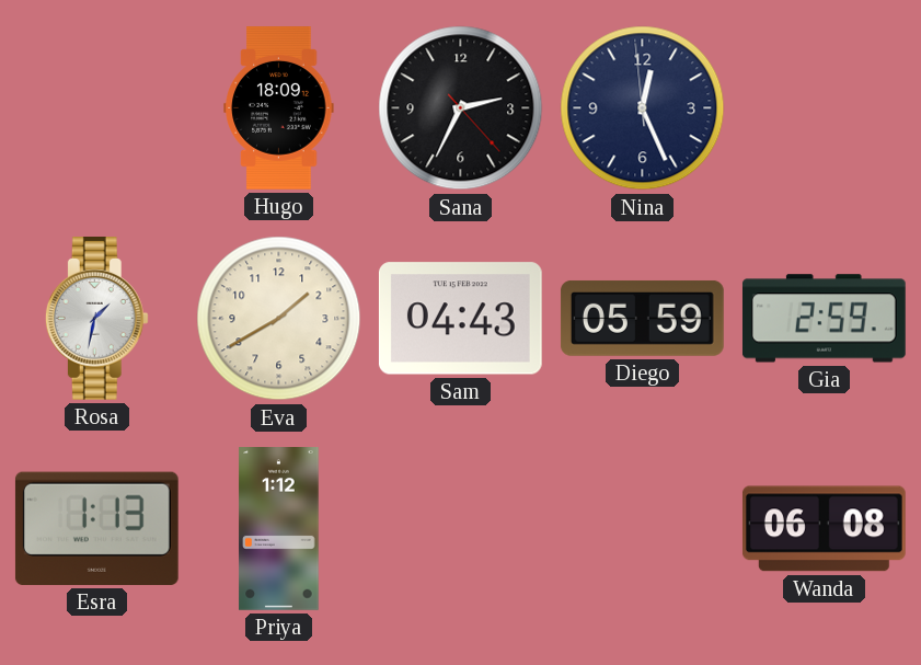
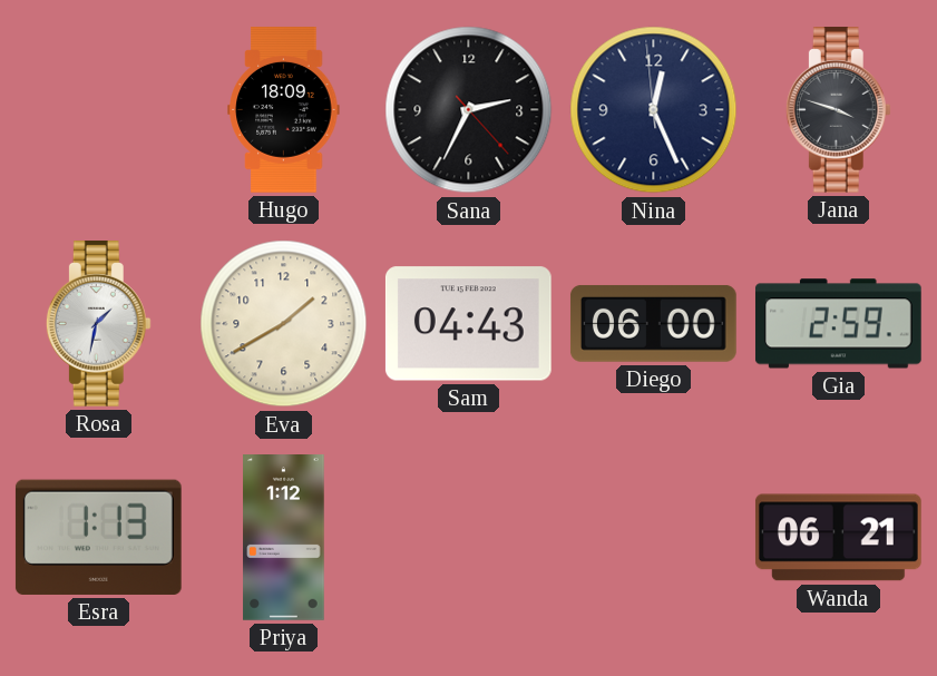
Jana: none -> 3:48 (838, 110)
Diego: 05:59 -> 06:00 (653, 323)
Wanda: 06:08 -> 06:21 (838, 538)
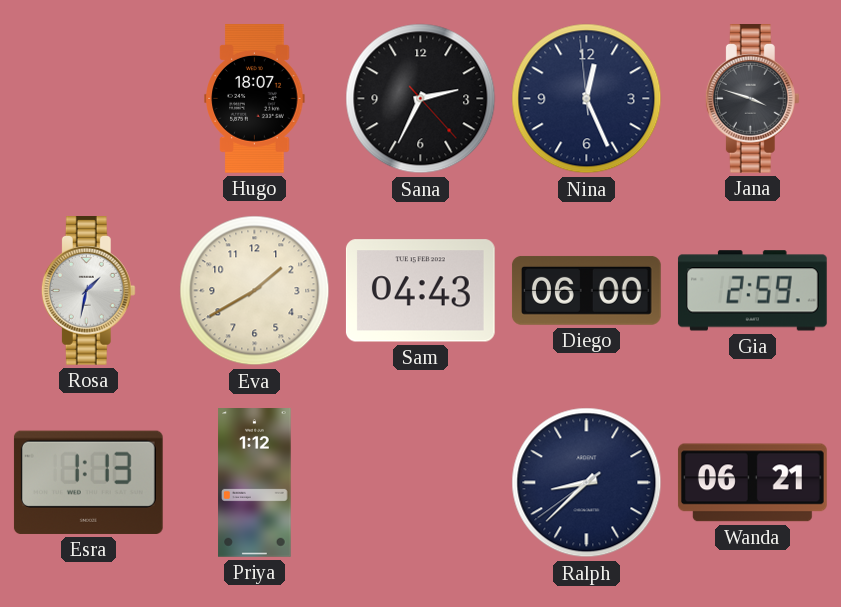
Hugo: 18:09 -> 18:07 (255, 99)
Ralph: none -> 8:37 (587, 483)
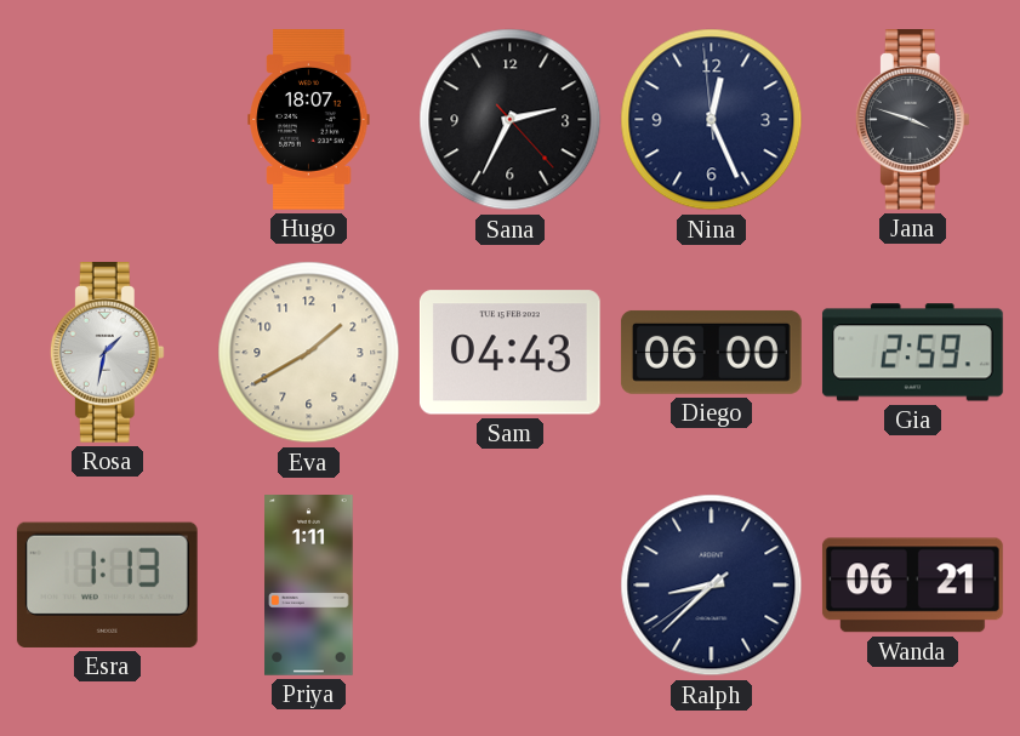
Priya: 1:12 -> 1:11 (309, 586)
